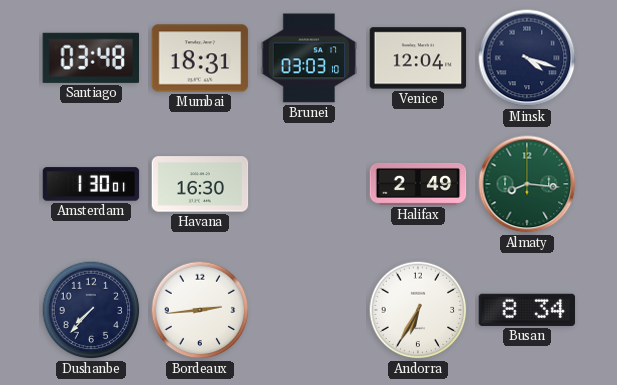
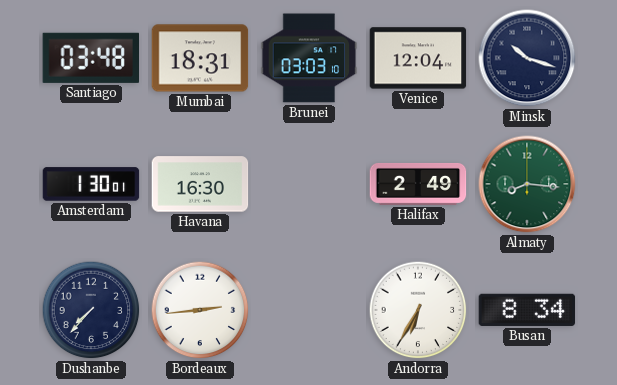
Minsk: 4:18 -> 10:18 (527, 58)
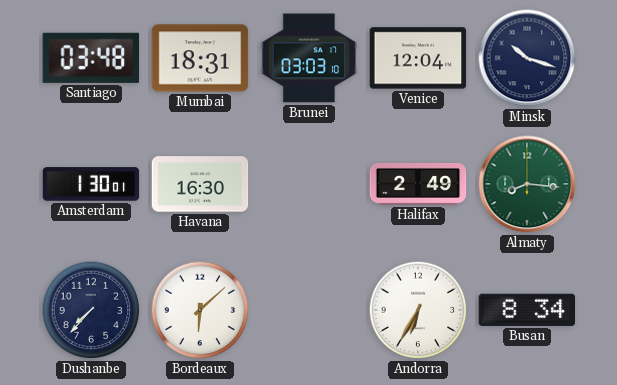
Bordeaux: 2:44 -> 6:08 (200, 310)
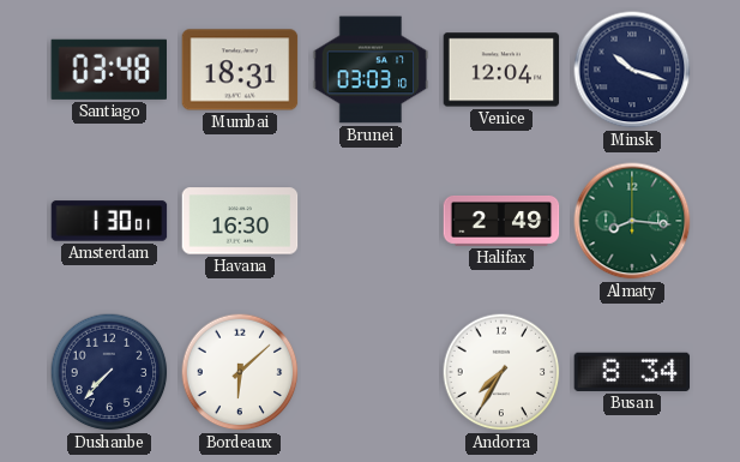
Andorra: 6:35 -> 7:35 (501, 372)
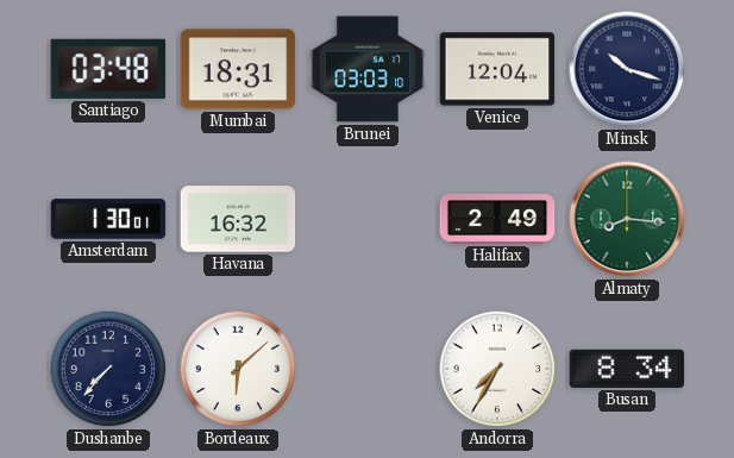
Havana: 16:30 -> 16:32 (238, 219)
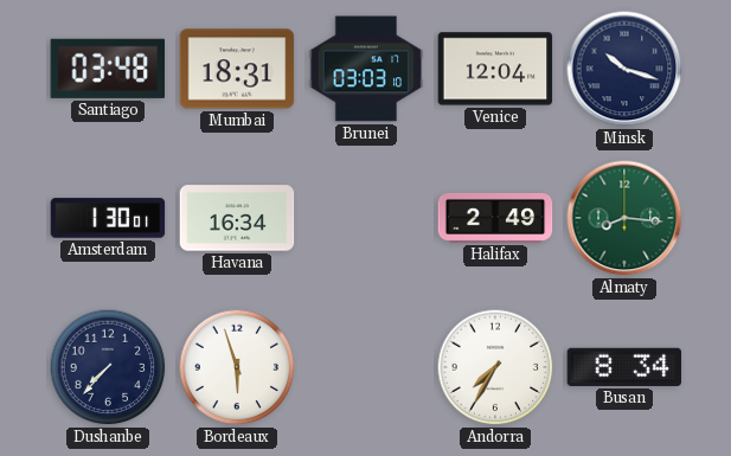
Havana: 16:32 -> 16:34 (237, 218)
Bordeaux: 6:08 -> 5:57 (237, 367)
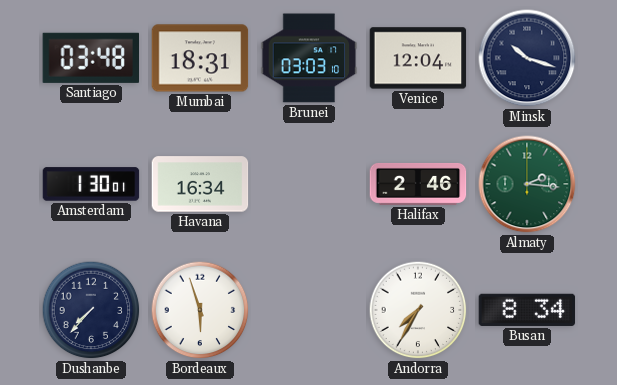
Halifax: 2:49 -> 2:46 (418, 184)
Almaty: 8:16 -> 2:16 (527, 184)
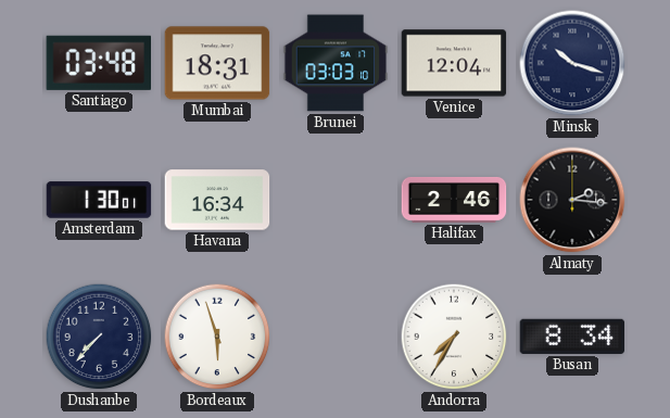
Almaty dial: green -> black (572, 200)
